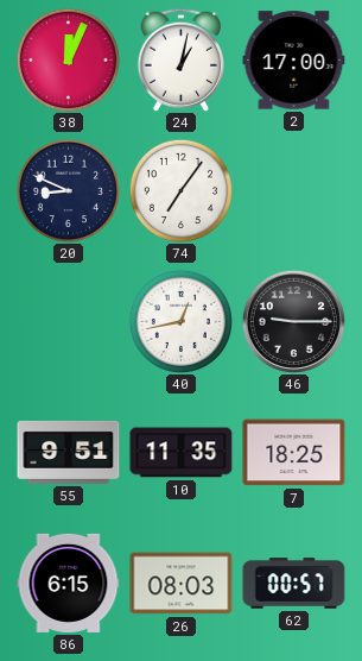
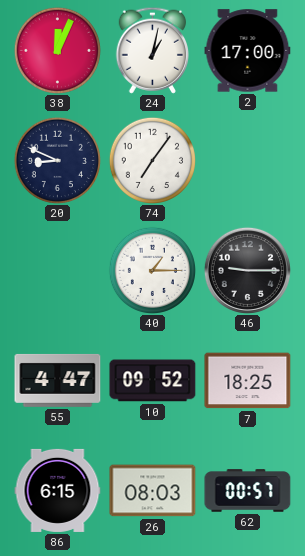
40: 12:43 -> 1:15 (152, 270)
55: 9:51 -> 4:47 (58, 380)
10: 11:35 -> 09:52 (153, 381)
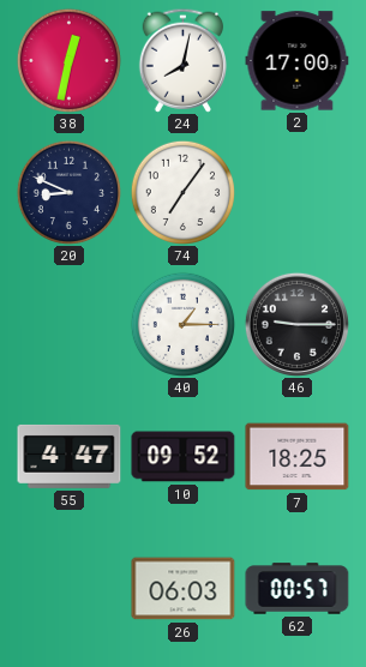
38: 12:04 -> 12:32 (68, 60)
24: 1:02 -> 8:02 (182, 60)
86: 6:15 -> none (58, 490)
26: 08:03 -> 06:03 (184, 589)
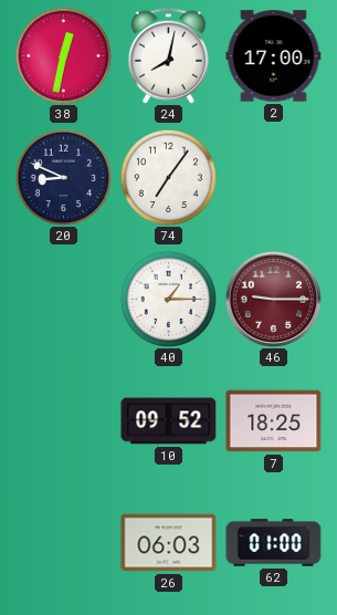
46 dial: black -> burgundy (273, 299)
55: 4:47 -> none (70, 456)
62: 00:57 -> 01:00 (274, 543)
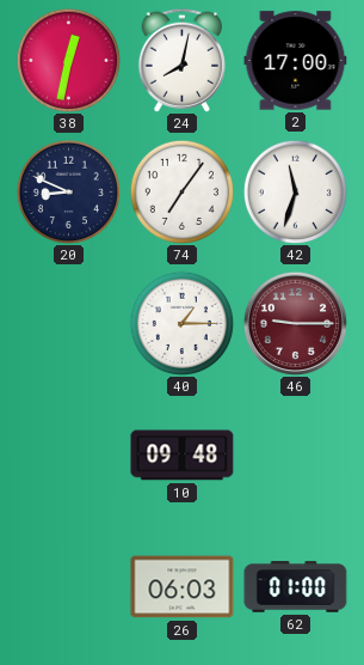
42: none -> 11:33 (295, 191)
10: 09:52 -> 09:48 (183, 456)
7: 18:25 -> none (274, 421)
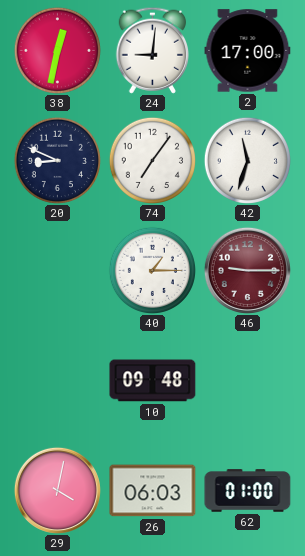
24: 8:02 -> 9:01 (152, 50)
29: none -> 4:02 (57, 490)
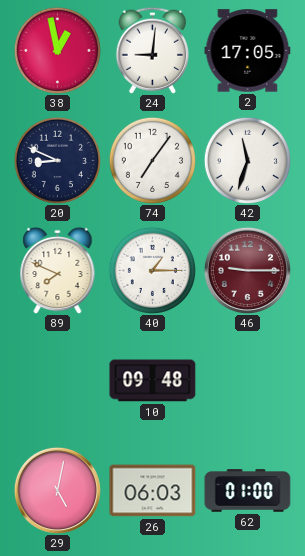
38: 12:32 -> 12:58 (57, 50)
2: 17:00 -> 17:05 (248, 51)
89: none -> 7:49 (58, 270)
29: 4:02 -> 5:02 (57, 490)
